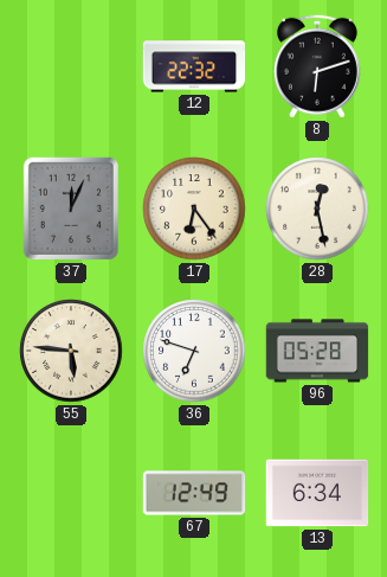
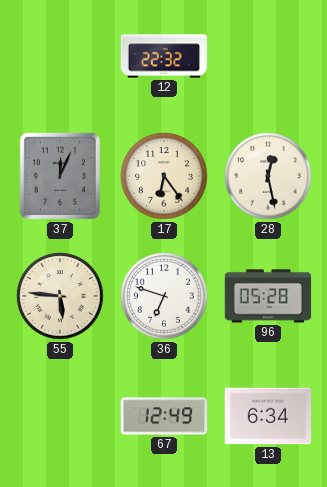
8: 6:12 -> none (317, 66)
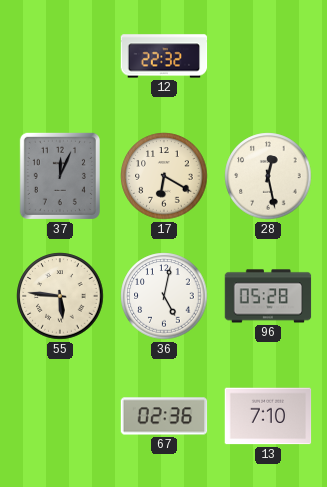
17: 6:24 -> 6:20 (164, 176)
36: 6:48 -> 5:02 (164, 296)
67: 12:49 -> 02:36 (164, 416)
13: 6:34 -> 7:10 (268, 416)
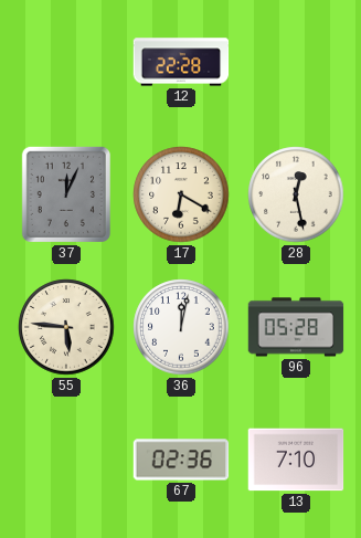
12: 22:32 -> 22:28 (181, 62)
36: 5:02 -> 12:02 (181, 327)
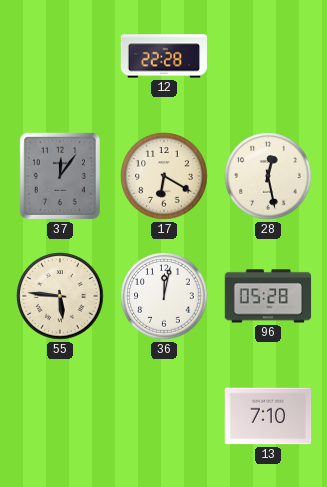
37: 12:04 -> 12:06 (60, 176)
67: 02:36 -> none (181, 460)
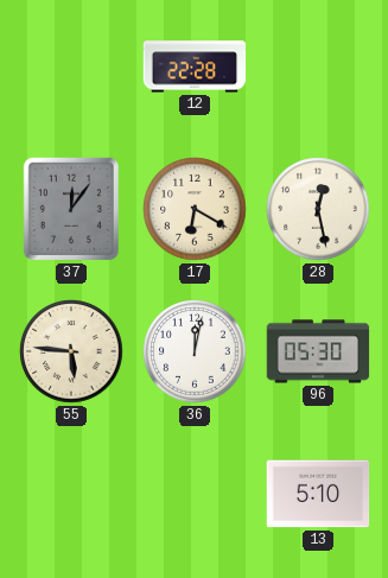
96: 05:28 -> 05:30 (318, 351)
13: 7:10 -> 5:10 (318, 494)
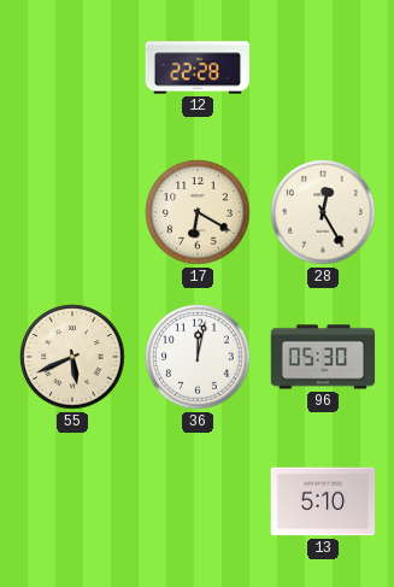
37: 12:06 -> none (71, 209)
28: 12:28 -> 12:25 (323, 212)
55: 5:46 -> 5:41 (72, 357)
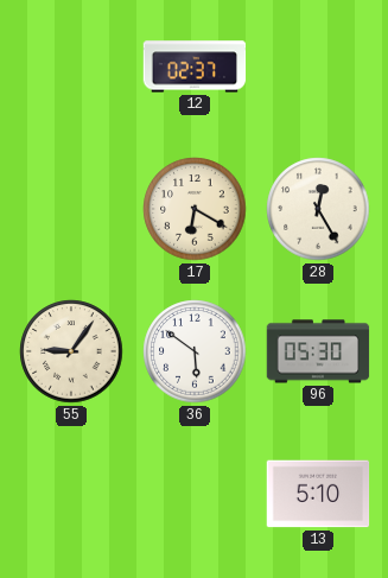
12: 22:28 -> 02:37 (195, 66)
55: 5:41 -> 9:06 (71, 351)
36: 12:02 -> 5:51 (195, 351)
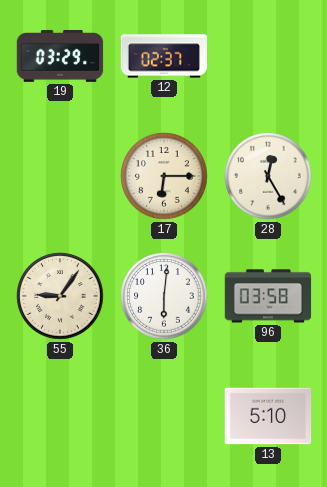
19: none -> 03:29 (60, 56)
17: 6:20 -> 6:15 (164, 176)
36: 5:51 -> 6:01 (164, 296)
96: 05:30 -> 03:58 (268, 296)
